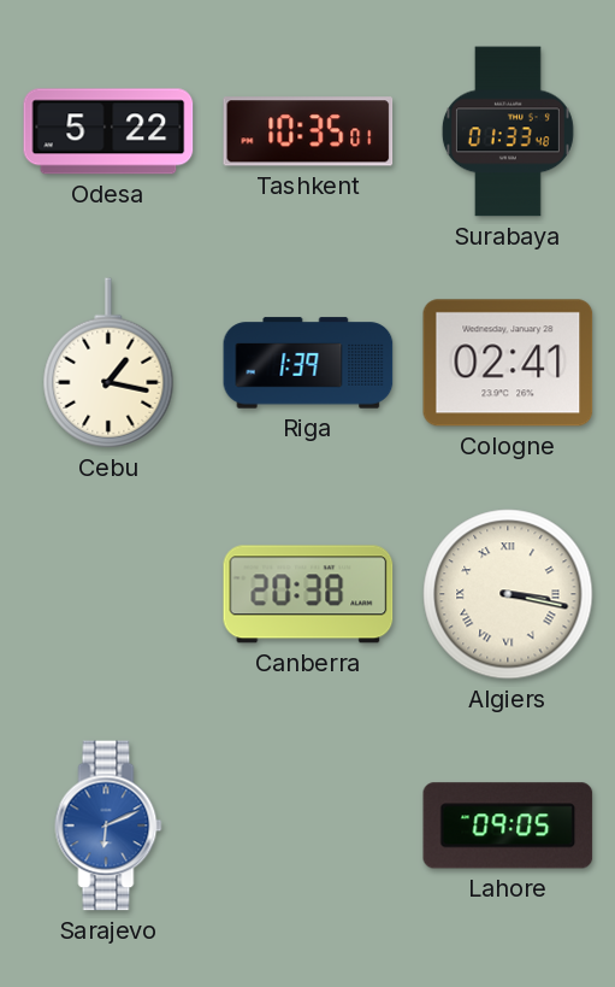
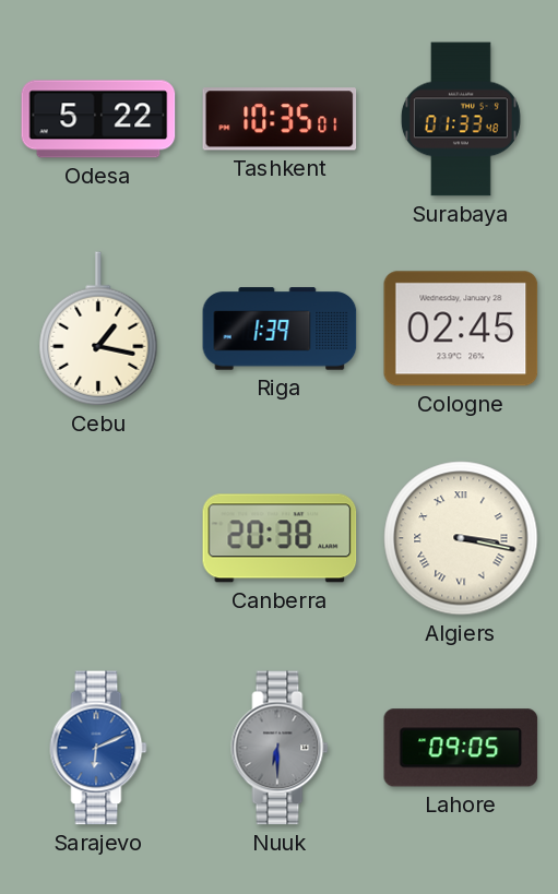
Cologne: 02:41 -> 02:45 (461, 329)
Nuuk: none -> 6:30 (280, 748)
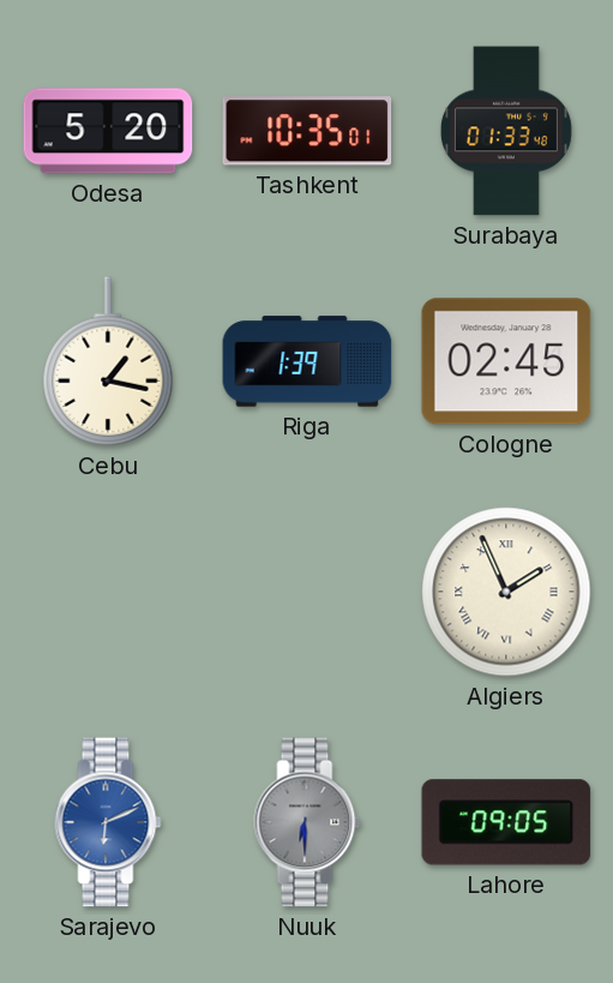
Odesa: 5:22 -> 5:20 (108, 131)
Canberra: 20:38 -> none (280, 538)
Algiers: 3:17 -> 1:56 (506, 592)
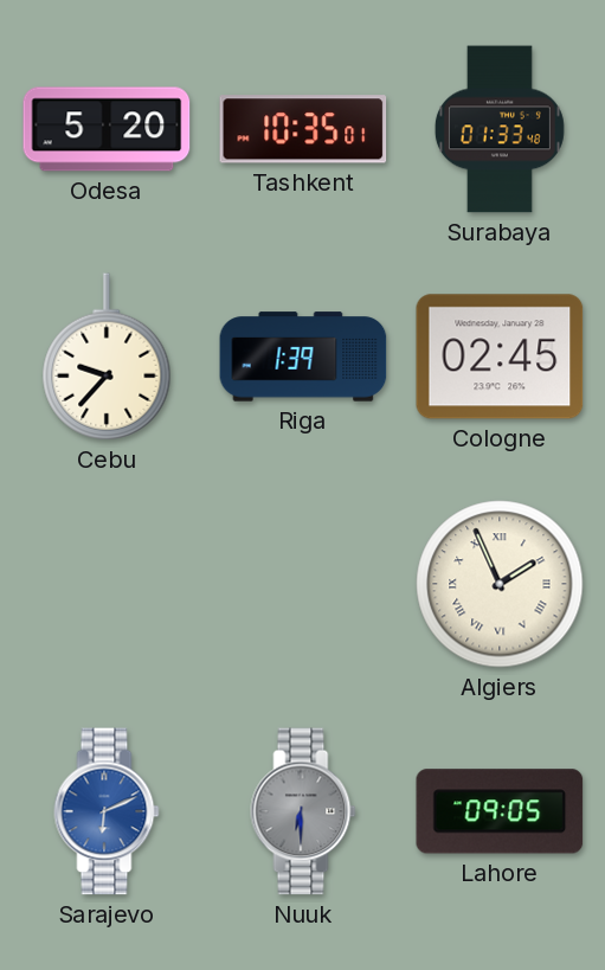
Cebu: 1:17 -> 9:37 (107, 356)
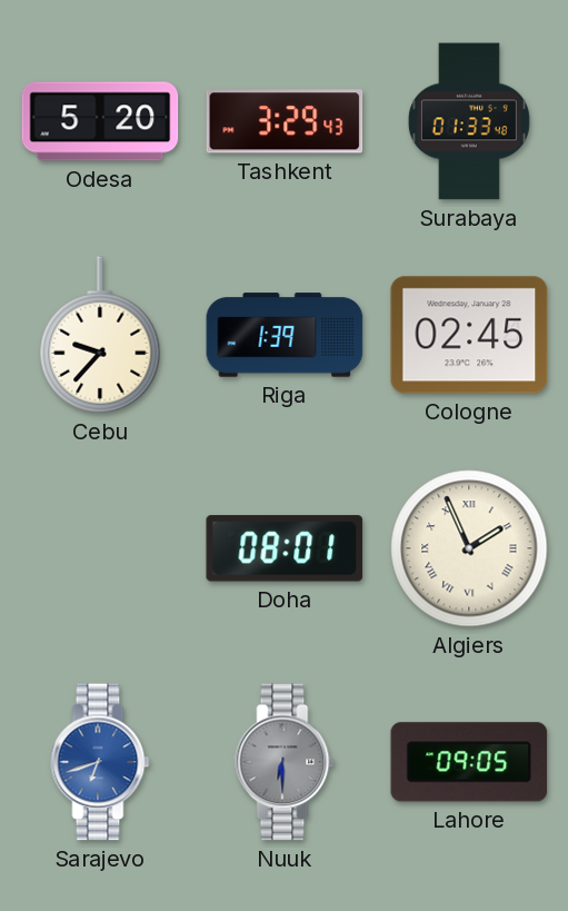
Tashkent: 10:35 -> 3:29 (285, 121)
Doha: none -> 08:01 (285, 548)
Sarajevo: 6:11 -> 6:42 (100, 762)
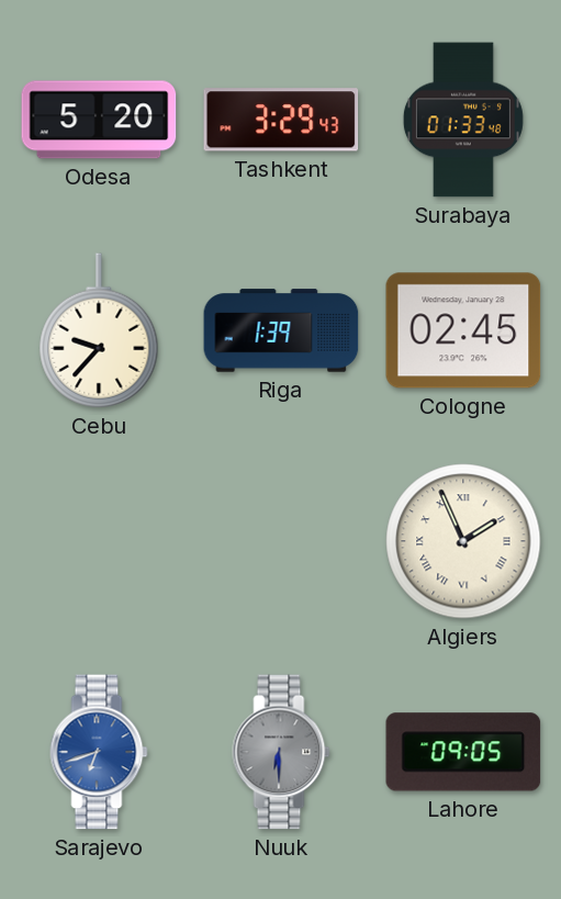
Doha: 08:01 -> none (285, 548)
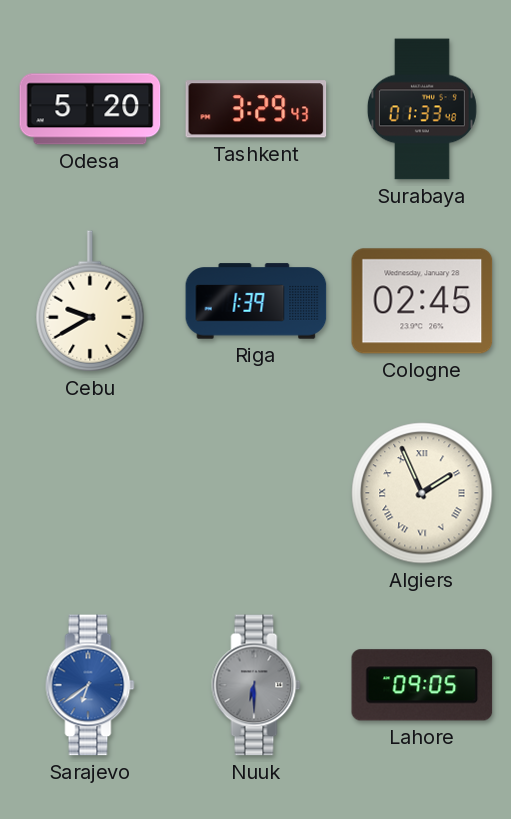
Cebu: 9:37 -> 9:40 (90, 301)
Sarajevo: 6:42 -> 6:39 (90, 685)
